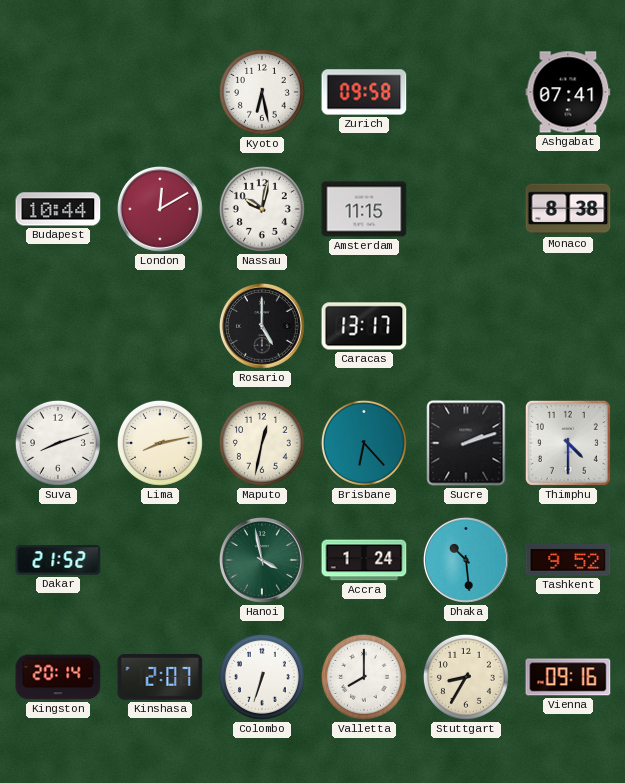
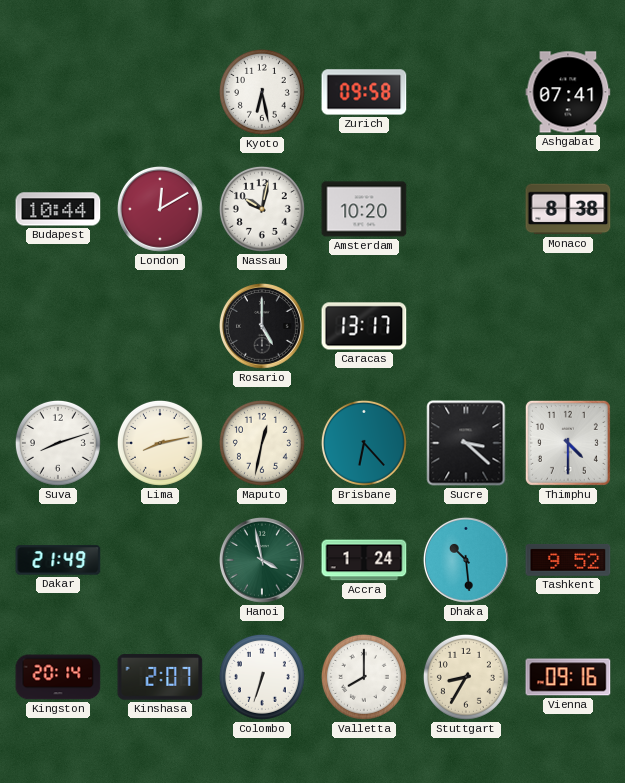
Amsterdam: 11:15 -> 10:20 (364, 209)
Sucre: 2:12 -> 3:22 (466, 443)
Dakar: 21:52 -> 21:49 (58, 560)
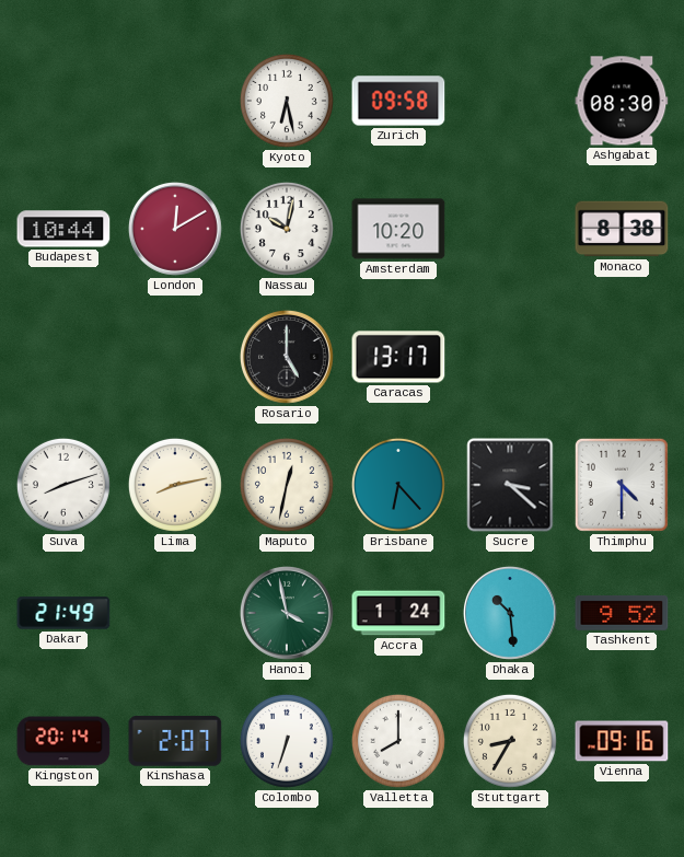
Ashgabat: 07:41 -> 08:30 (622, 101)
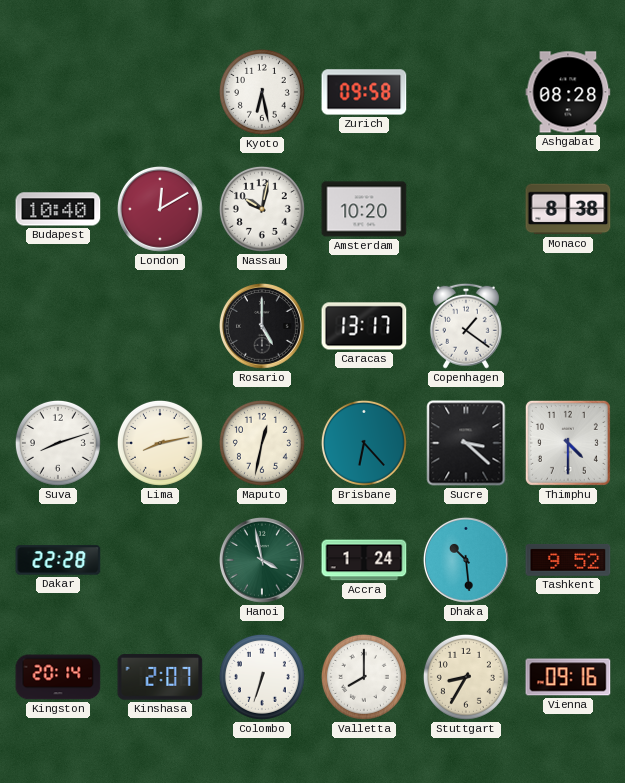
Ashgabat: 08:30 -> 08:28 (568, 92)
Budapest: 10:44 -> 10:40 (58, 209)
Copenhagen: none -> 1:21 (466, 326)
Dakar: 21:49 -> 22:28 (58, 560)
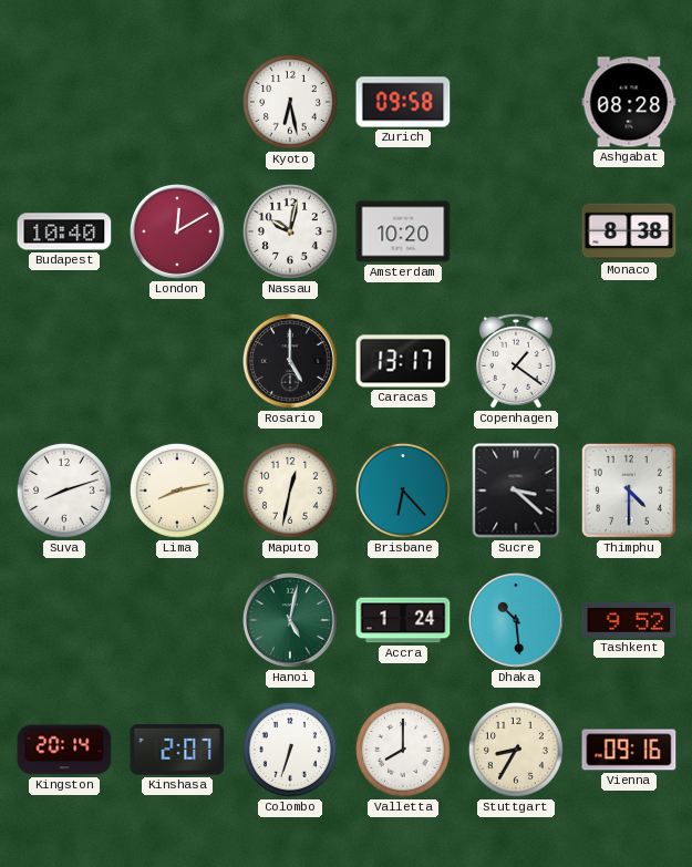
Dakar: 22:28 -> none (58, 560)
Hanoi: 3:58 -> 5:02 (290, 620)
